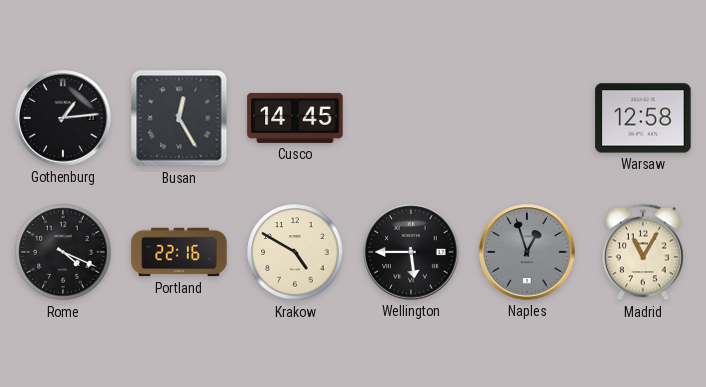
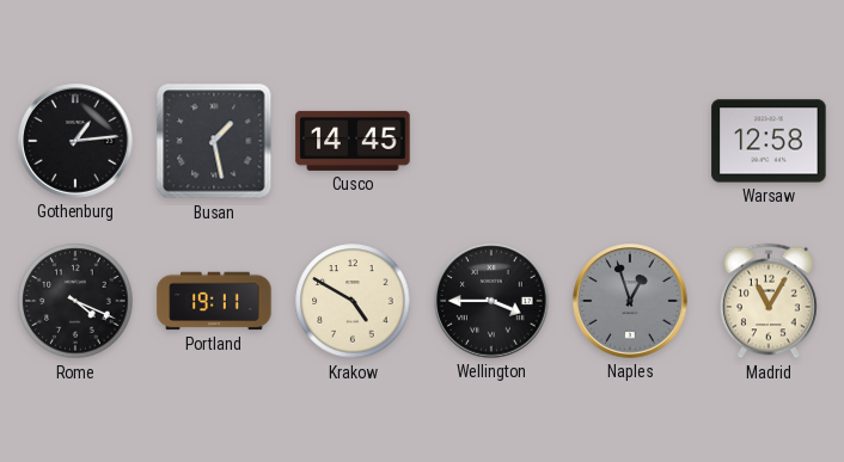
Busan: 12:25 -> 1:28 (214, 141)
Portland: 22:16 -> 19:11 (214, 301)
Wellington: 5:45 -> 3:45 (491, 301)
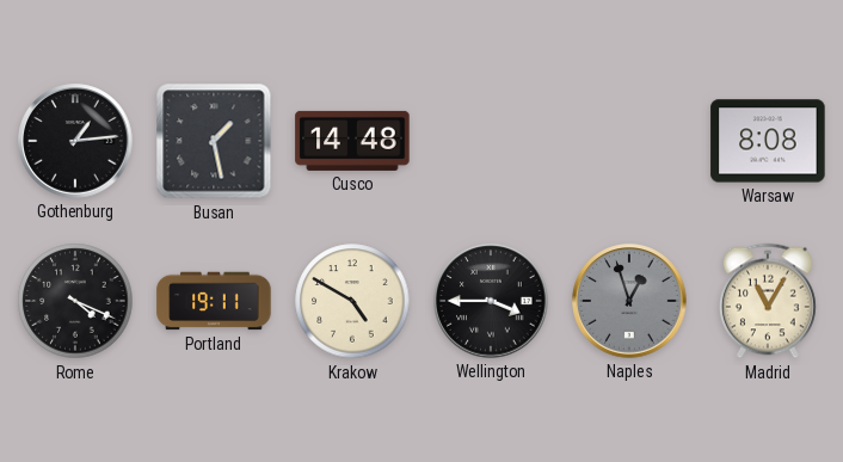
Cusco: 14:45 -> 14:48 (352, 141)
Warsaw: 12:58 -> 8:08 (768, 141)
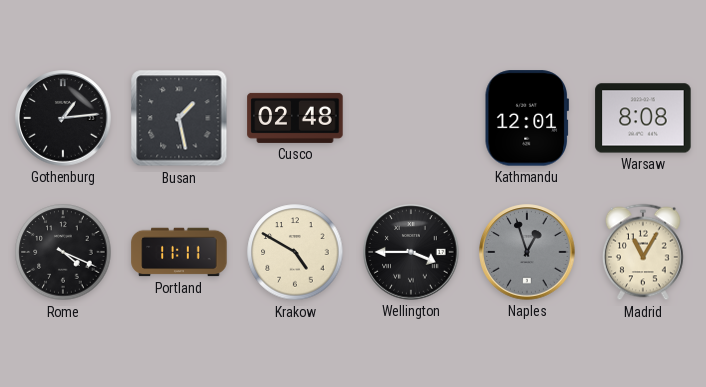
Cusco: 14:48 -> 02:48 (295, 118)
Kathmandu: none -> 12:01 (527, 118)
Portland: 19:11 -> 11:11 (179, 252)
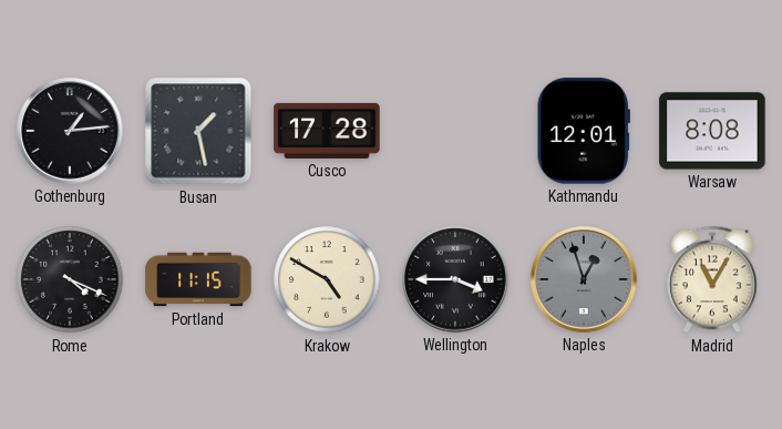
Cusco: 02:48 -> 17:28 (327, 131)
Portland: 11:11 -> 11:15 (198, 279)
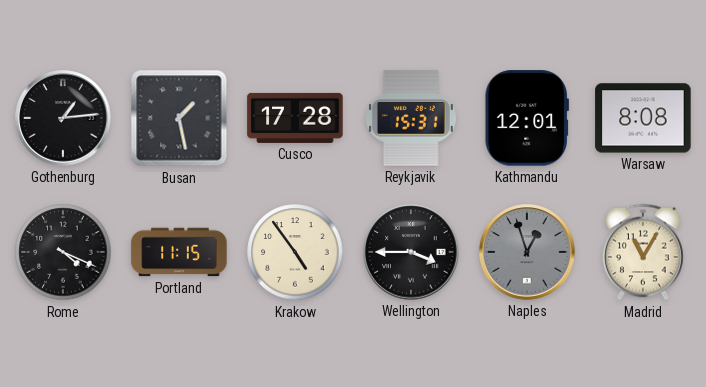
Reykjavik: none -> 15:31 (411, 118)
Krakow: 4:50 -> 4:54 (295, 252)
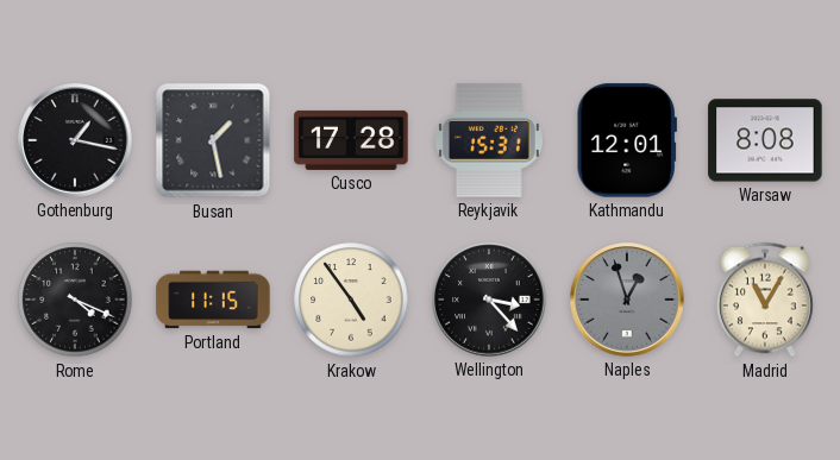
Gothenburg: 1:14 -> 1:17 (75, 140)
Wellington: 3:45 -> 3:23 (489, 300)
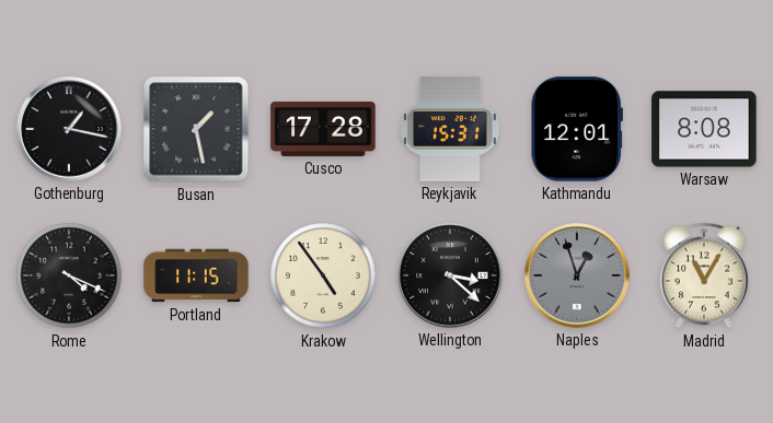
Wellington: 3:23 -> 3:22 (450, 275)
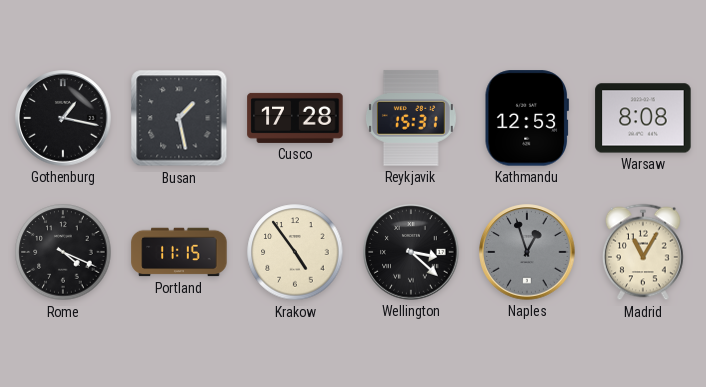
Kathmandu: 12:01 -> 12:53 (527, 118)
